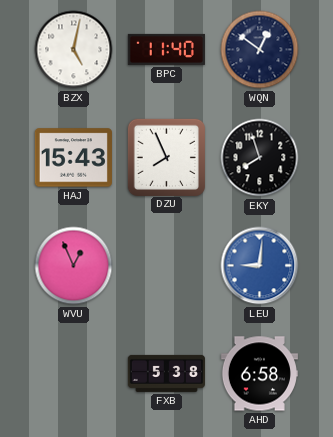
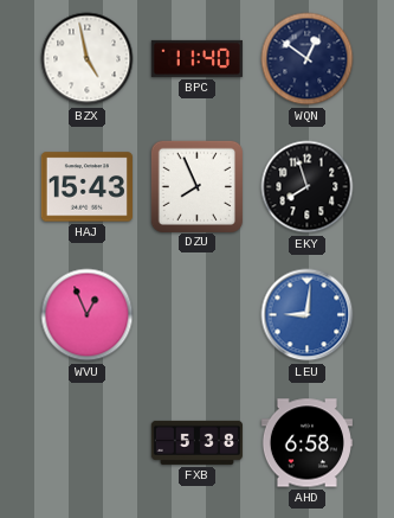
BZX: 5:02 -> 4:58 (88, 59)
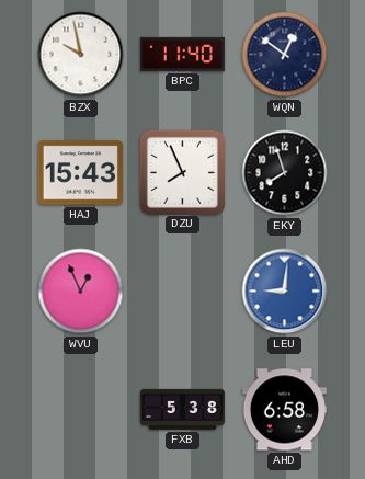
BZX: 4:58 -> 9:58 (81, 55)
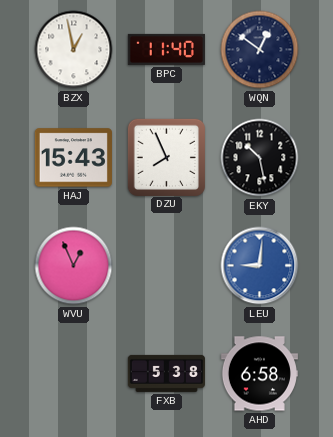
BZX: 9:58 -> 12:58 (74, 50)
EKY: 7:57 -> 10:28 (260, 158)
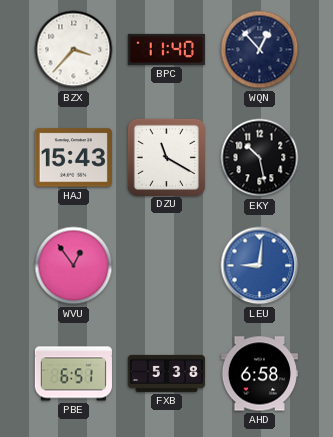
BZX: 12:58 -> 3:37 (74, 50)
WQN: 12:51 -> 12:53 (260, 50)
DZU: 7:56 -> 11:20 (166, 157)
WVU: 12:56 -> 12:54 (74, 266)
PBE: none -> 6:51 (73, 374)
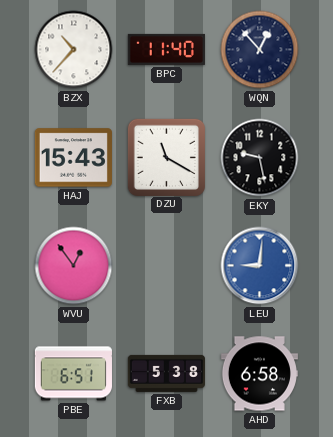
BZX: 3:37 -> 10:37 (74, 50)
EKY: 10:28 -> 9:28 (260, 158)
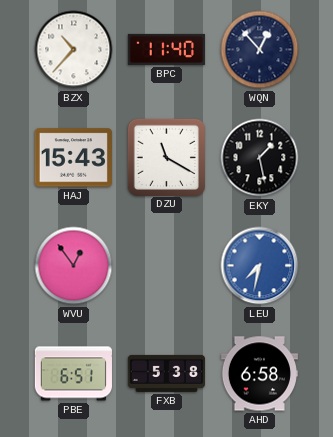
EKY: 9:28 -> 1:28 (260, 158)
LEU: 9:01 -> 7:32 (260, 266)
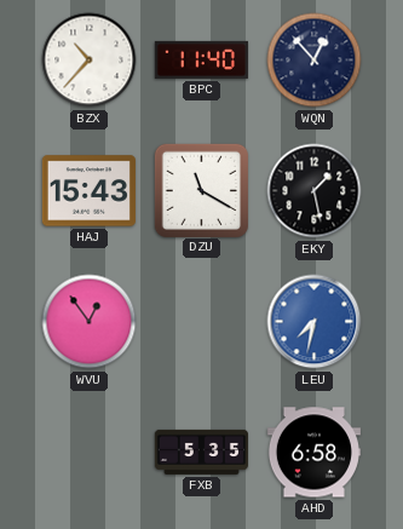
PBE: 6:51 -> none (73, 374)
FXB: 5:38 -> 5:35 (201, 452)
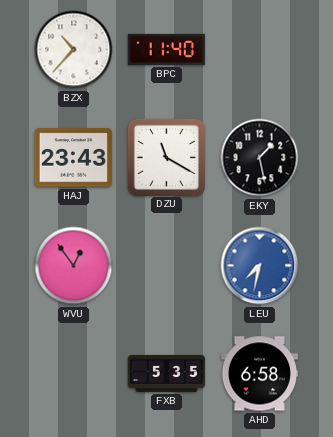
WQN: 12:53 -> none (315, 61)
HAJ: 15:43 -> 23:43 (73, 158)
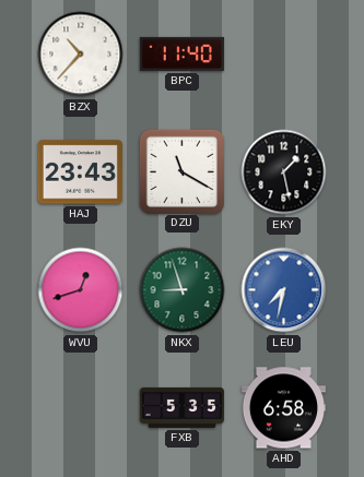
WVU: 12:54 -> 12:42 (81, 290)
NKX: none -> 8:57 (183, 290)
